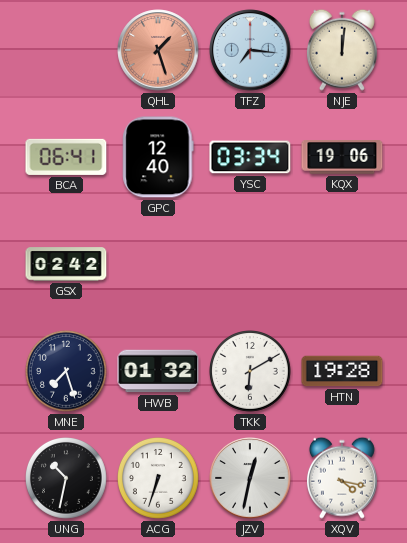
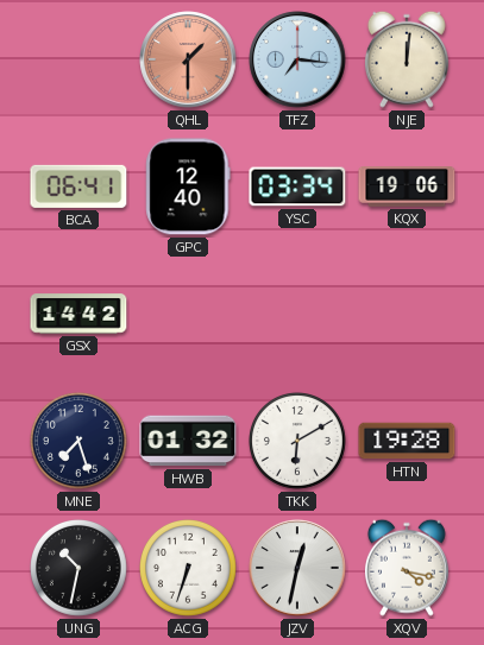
QHL: 1:27 -> 1:30 (188, 59)
GSX: 02:42 -> 14:42 (78, 314)
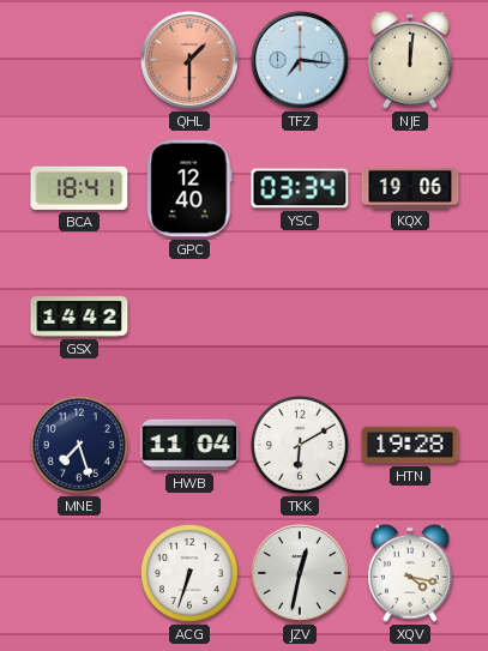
BCA: 06:41 -> 18:41 (79, 188)
HWB: 01:32 -> 11:04 (189, 445)
UNG: 10:32 -> none (80, 569)
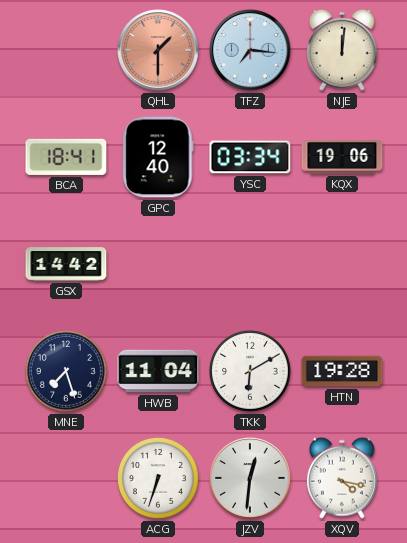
JZV: 12:32 -> 12:31 (250, 478)
